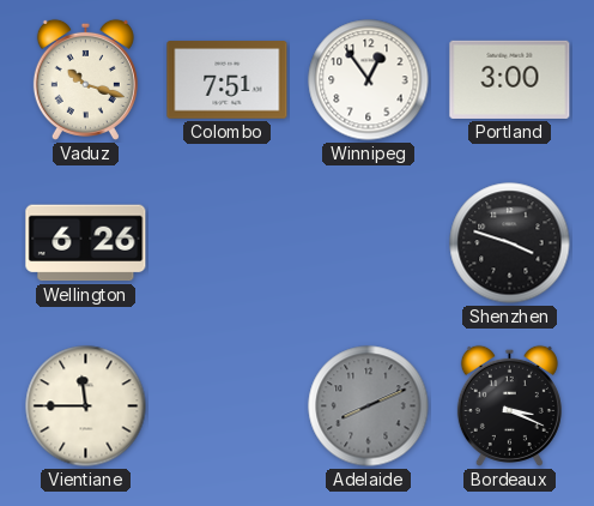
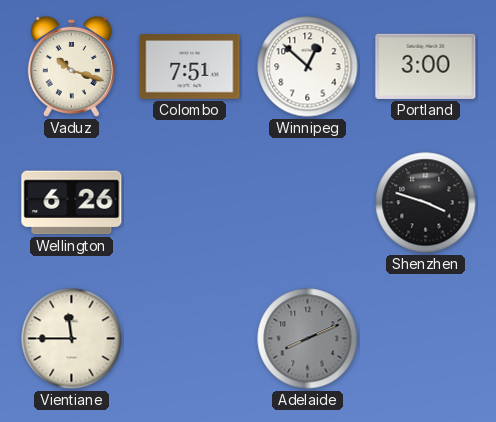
Winnipeg: 12:54 -> 12:52 (308, 67)
Bordeaux: 3:19 -> none (509, 405)
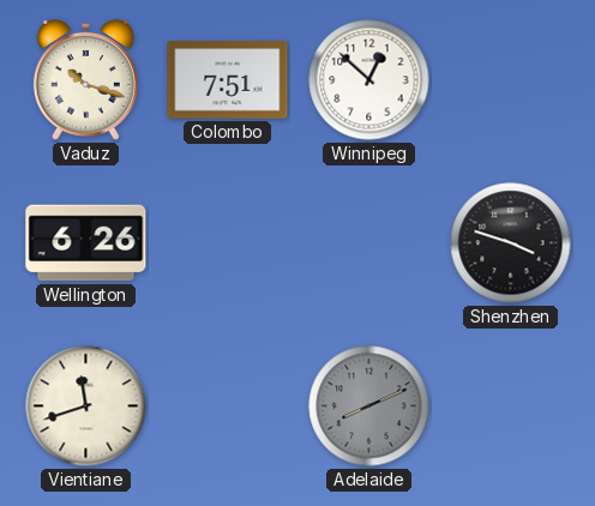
Portland: 3:00 -> none (426, 66)
Vientiane: 11:45 -> 11:42 (86, 406)
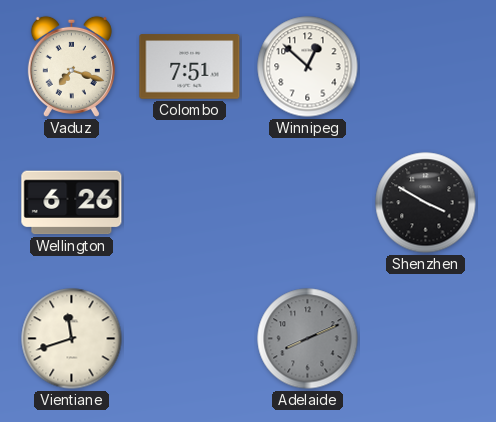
Vaduz: 10:18 -> 7:18 (71, 66)
Shenzhen: 3:48 -> 3:50 (426, 203)
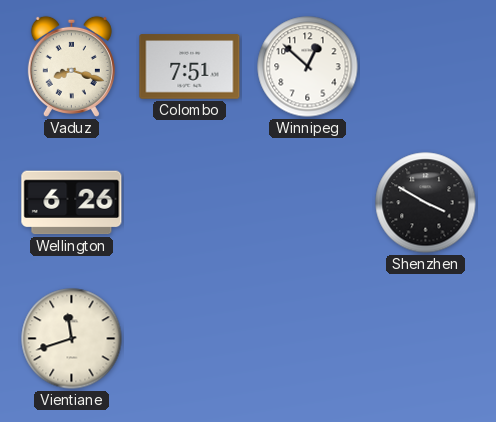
Vaduz: 7:18 -> 8:18 (71, 66)
Adelaide: 8:11 -> none (308, 339)
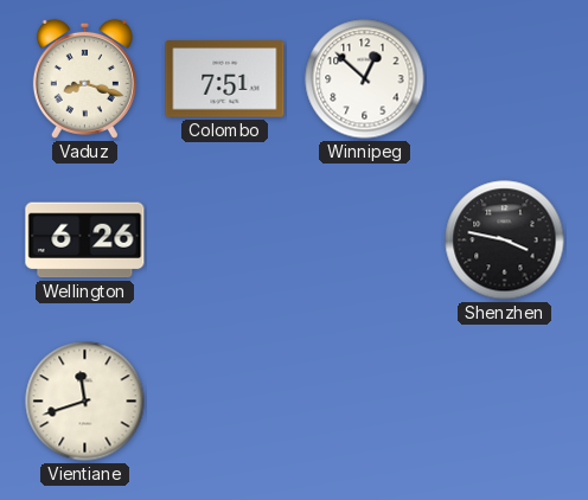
Shenzhen: 3:50 -> 3:47 (505, 241)
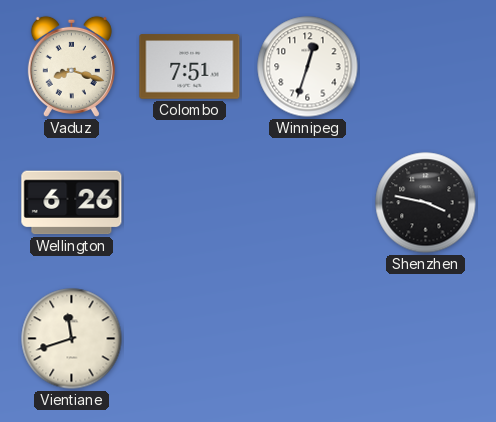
Winnipeg: 12:52 -> 12:33 (308, 67)
